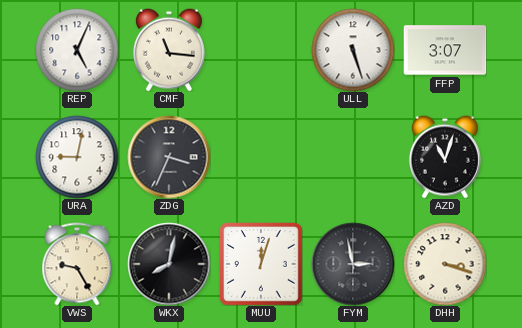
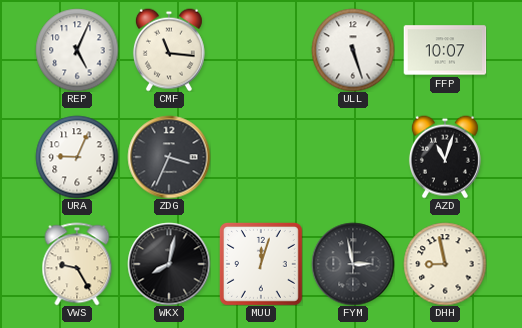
FFP: 3:07 -> 10:07 (445, 50)
URA: 9:02 -> 9:04 (77, 157)
DHH: 3:18 -> 8:58 (445, 264)
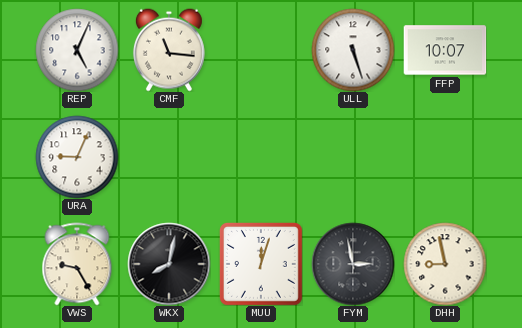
ZDG: 3:34 -> none (169, 157)
AZD: 11:03 -> none (445, 157)
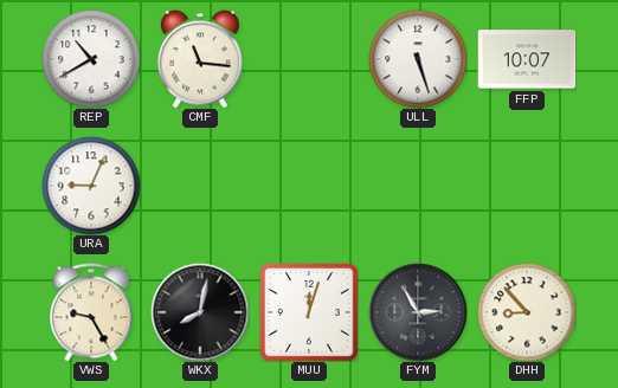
REP: 5:04 -> 10:40 (91, 59)
FYM: 2:58 -> 2:55 (418, 312)
DHH: 8:58 -> 8:53 (527, 312)
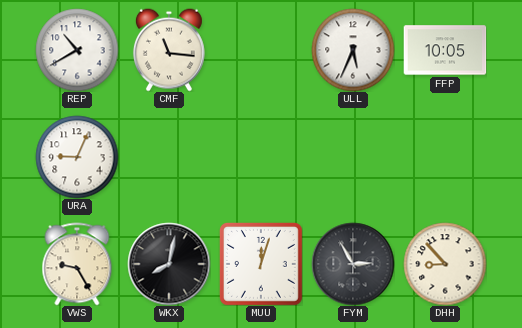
ULL: 5:27 -> 5:34 (353, 50)
FFP: 10:07 -> 10:05 (445, 50)
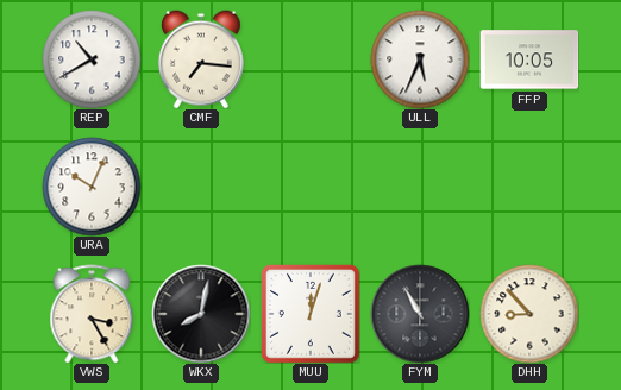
CMF: 11:16 -> 7:16 (201, 59)
URA: 9:04 -> 10:04 (92, 187)
VWS: 9:25 -> 3:25 (92, 314)
FYM: 2:55 -> 10:55 (420, 314)
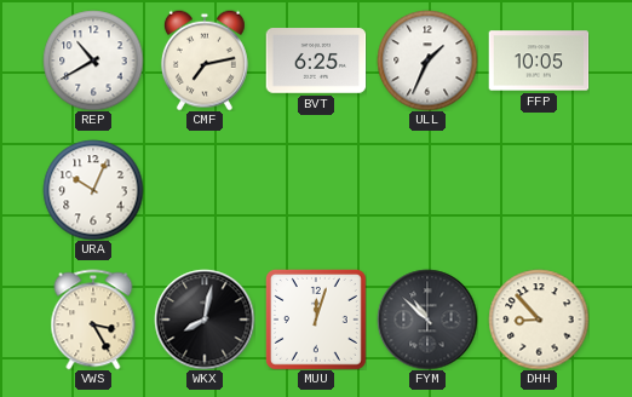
CMF: 7:16 -> 7:13 (205, 61)
BVT: none -> 6:25 (316, 61)
ULL: 5:34 -> 1:34 (427, 61)
FYM: 10:55 -> 10:52 (427, 320)
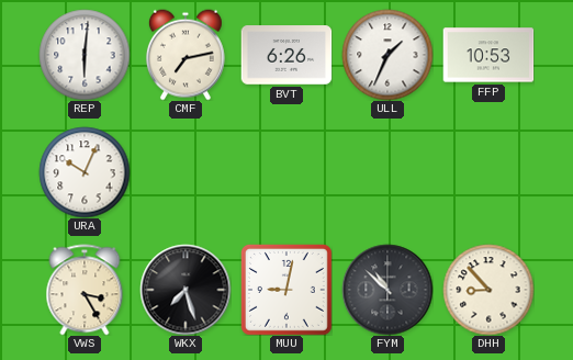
REP: 10:40 -> 6:01 (85, 55)
BVT: 6:25 -> 6:26 (286, 55)
FFP: 10:05 -> 10:53 (488, 55)
WKX: 8:02 -> 7:27 (186, 290)
MUU: 12:03 -> 9:02 (286, 290)
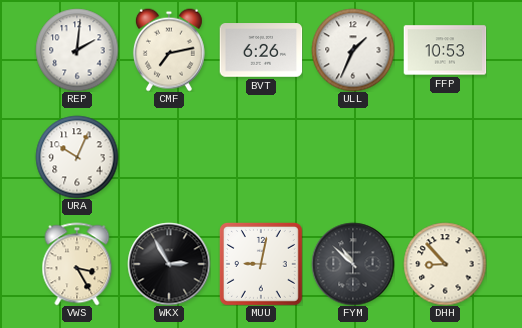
REP: 6:01 -> 2:01 (77, 50)
WKX: 7:27 -> 2:55 (169, 264)
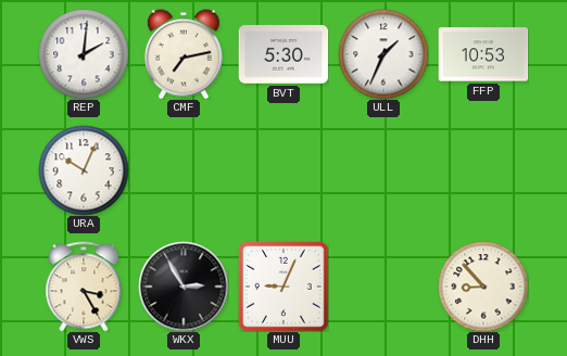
BVT: 6:26 -> 5:30 (283, 54)
MUU: 9:02 -> 9:04 (283, 287)
FYM: 10:52 -> none (353, 264)
